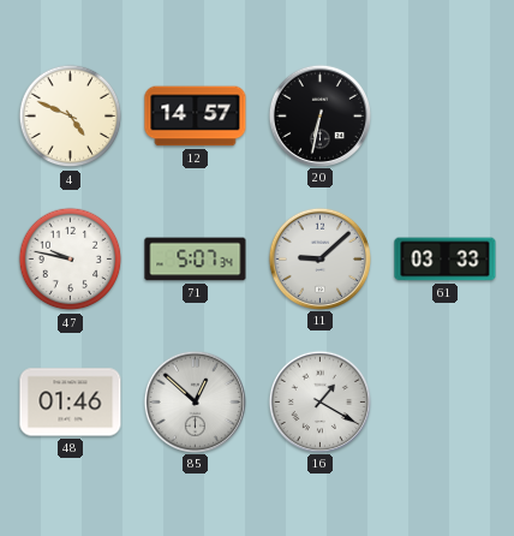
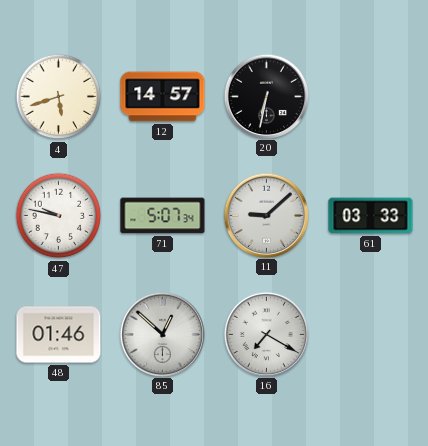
4: 4:49 -> 5:42 (59, 97)
16: 1:20 -> 7:20 (266, 334)
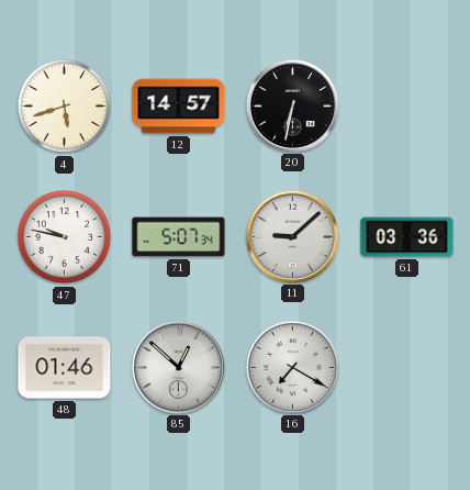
61: 03:33 -> 03:36 (407, 237)
